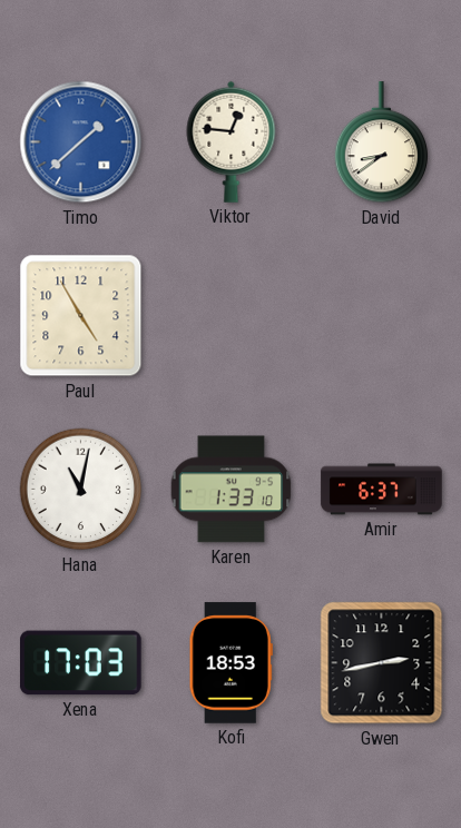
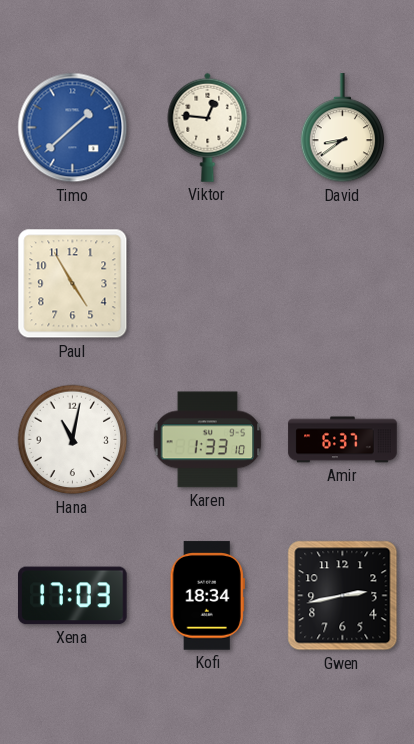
Kofi: 18:53 -> 18:34 (207, 596)
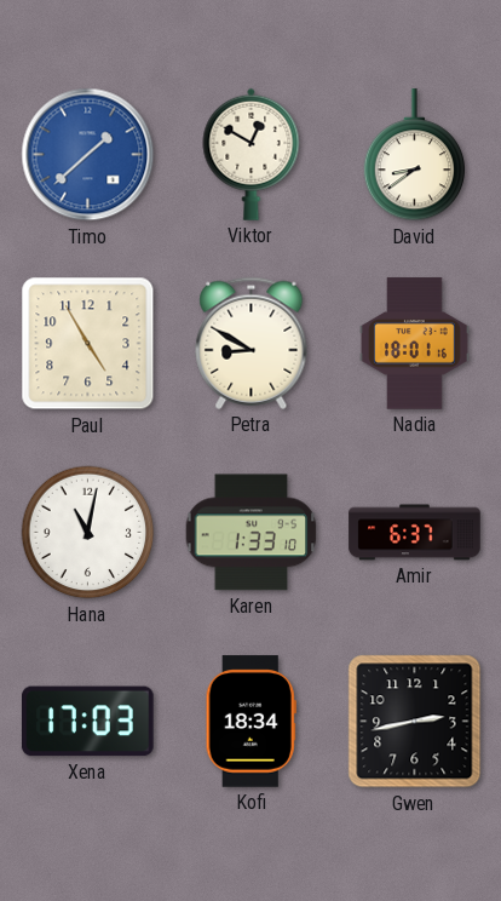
Viktor: 12:46 -> 12:50 (252, 154)
Petra: none -> 8:50 (252, 343)
Nadia: none -> 18:01 (415, 344)
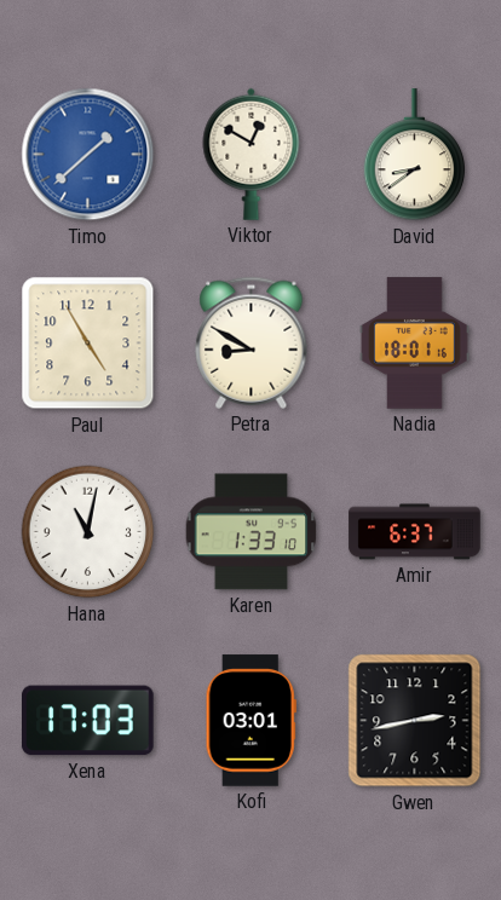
Kofi: 18:34 -> 03:01 (250, 721)
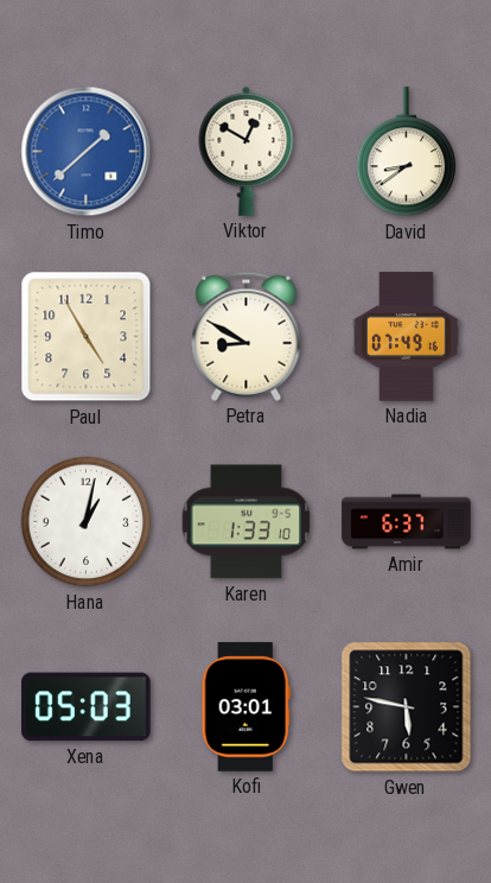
Nadia: 18:01 -> 07:49 (407, 337)
Hana: 11:02 -> 1:02 (87, 522)
Xena: 17:03 -> 05:03 (87, 707)
Gwen: 2:43 -> 5:47 (407, 707)
